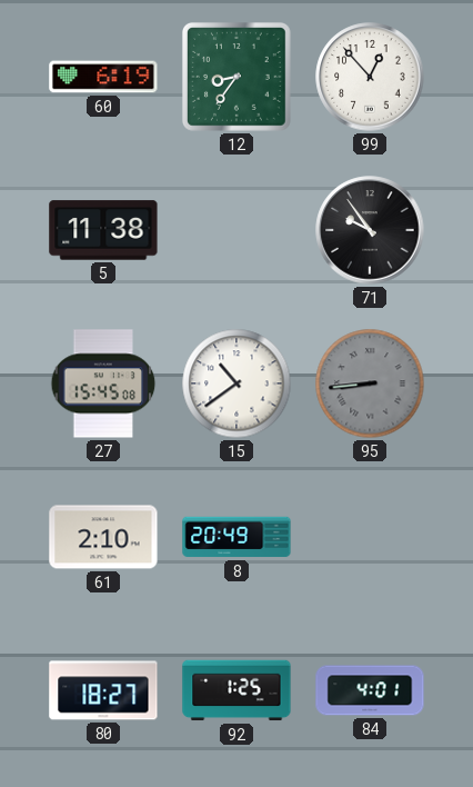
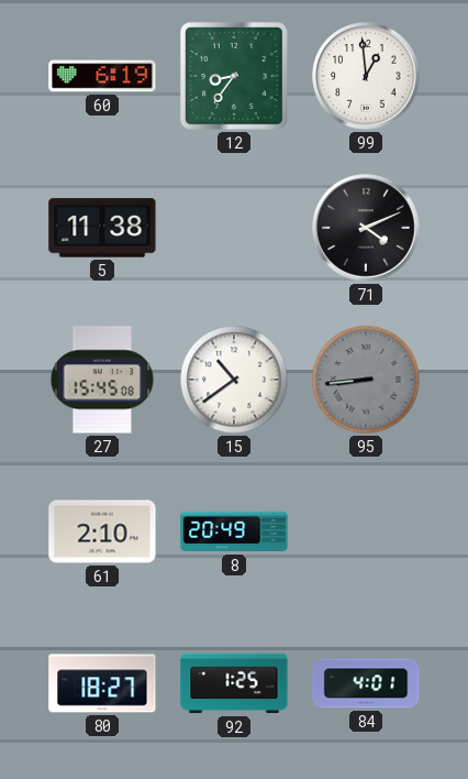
99: 12:53 -> 12:59 (366, 76)
71: 9:54 -> 4:11 (366, 228)
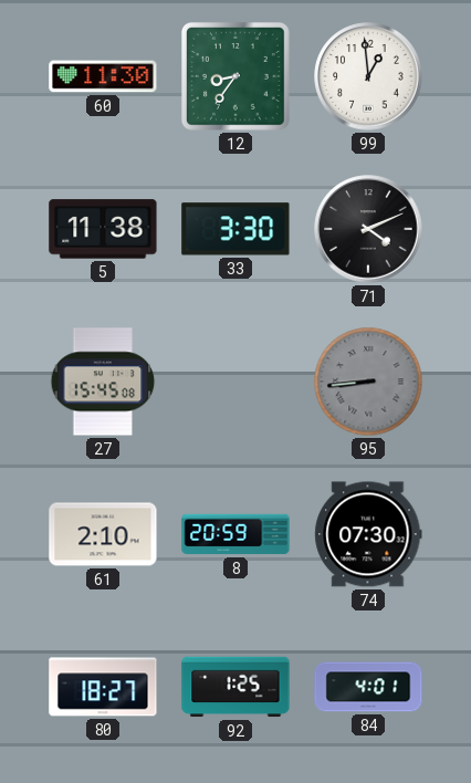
60: 6:19 -> 11:30 (103, 76)
33: none -> 3:30 (236, 229)
15: 10:39 -> none (234, 380)
8: 20:49 -> 20:59 (236, 534)
74: none -> 07:30 (368, 534)
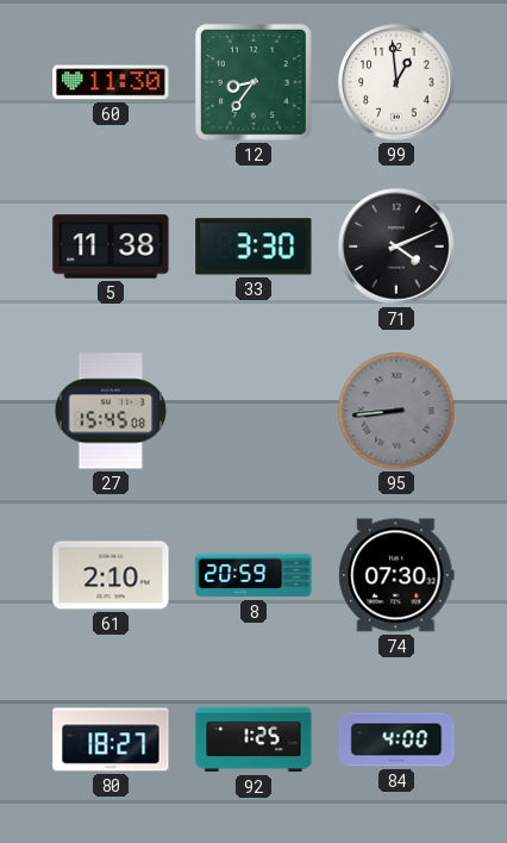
84: 4:01 -> 4:00 (396, 739)
